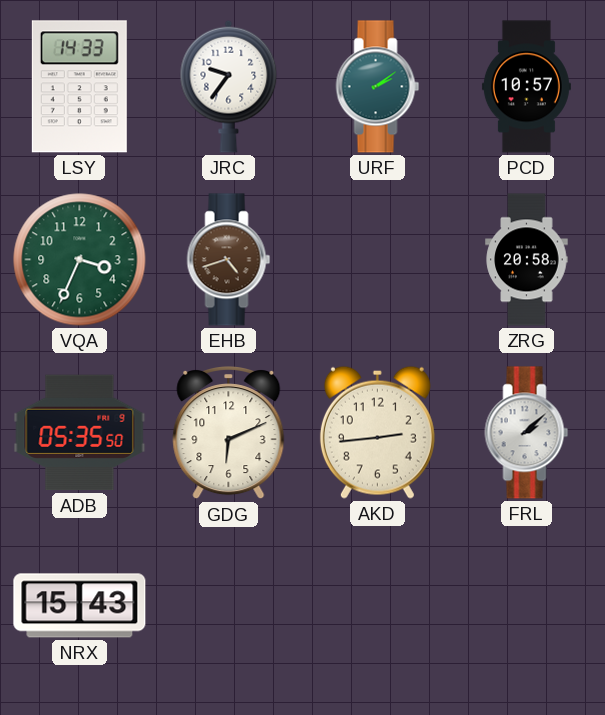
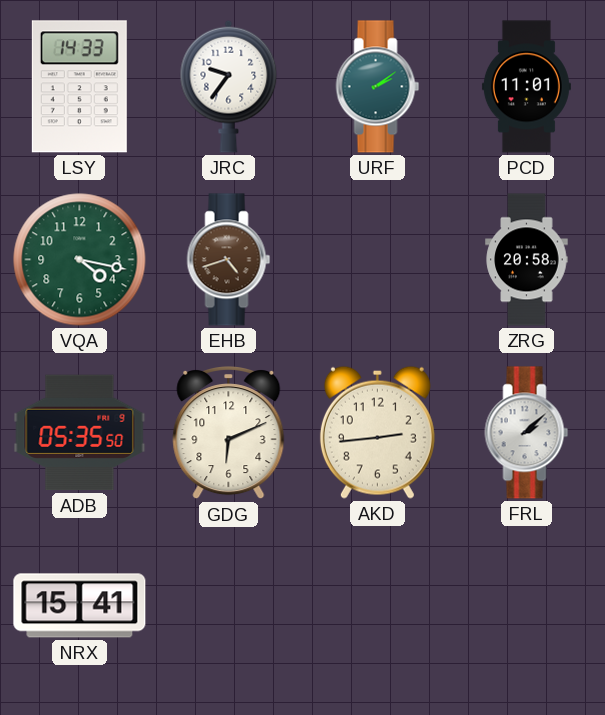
PCD: 10:57 -> 11:01 (526, 87)
VQA: 3:34 -> 4:17 (80, 260)
NRX: 15:43 -> 15:41 (80, 606)
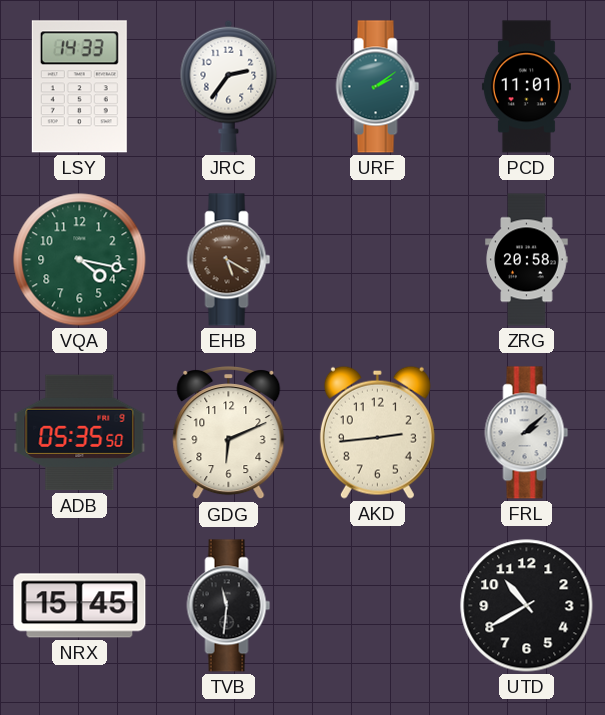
JRC: 9:36 -> 2:36 (229, 86)
EHB: 4:42 -> 5:20 (229, 260)
NRX: 15:41 -> 15:45 (80, 606)
TVB: none -> 11:31 (229, 606)
UTD: none -> 10:40 (527, 606)
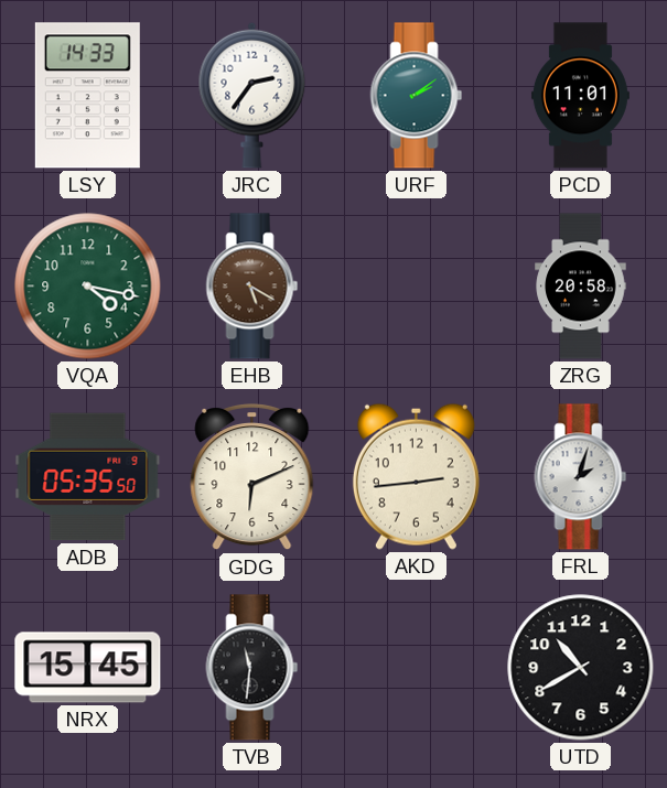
FRL: 2:08 -> 2:03 (581, 477)
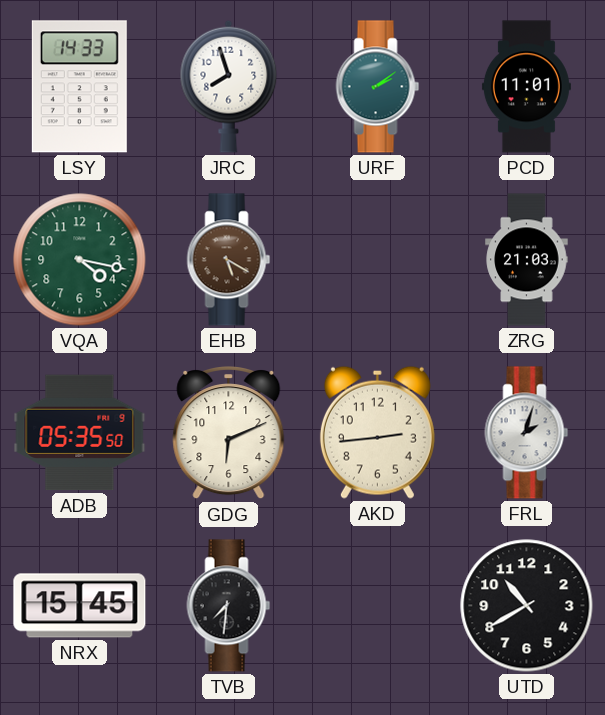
JRC: 2:36 -> 7:57 (229, 86)
ZRG: 20:58 -> 21:03 (527, 260)
TVB: 11:31 -> 7:31 (229, 606)
